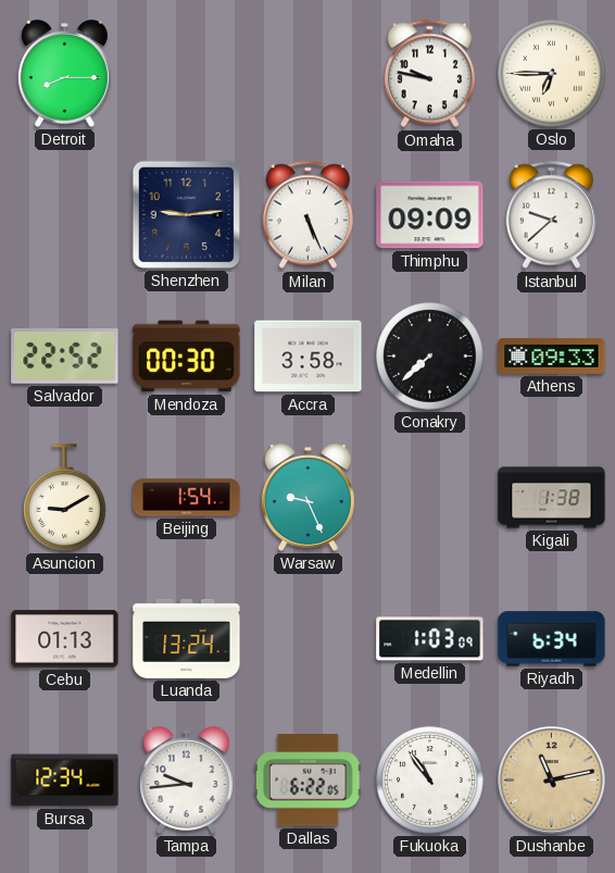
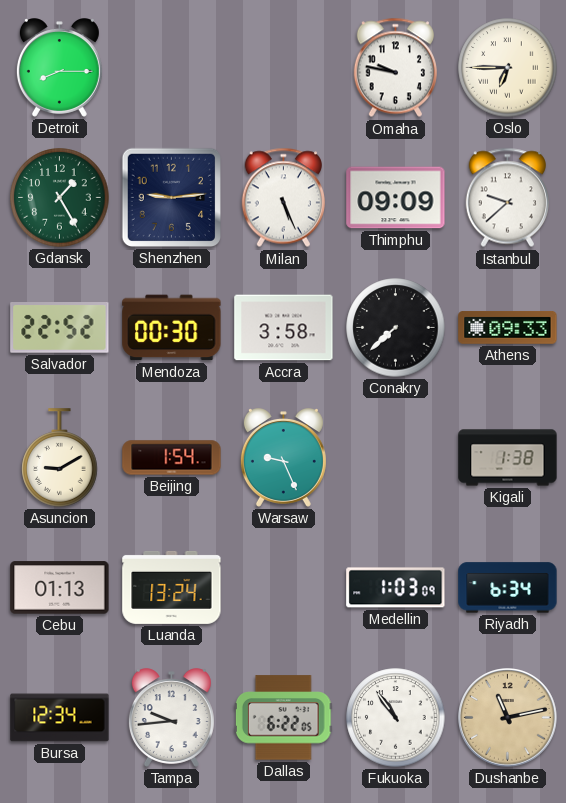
Gdansk: none -> 1:25 (60, 198)
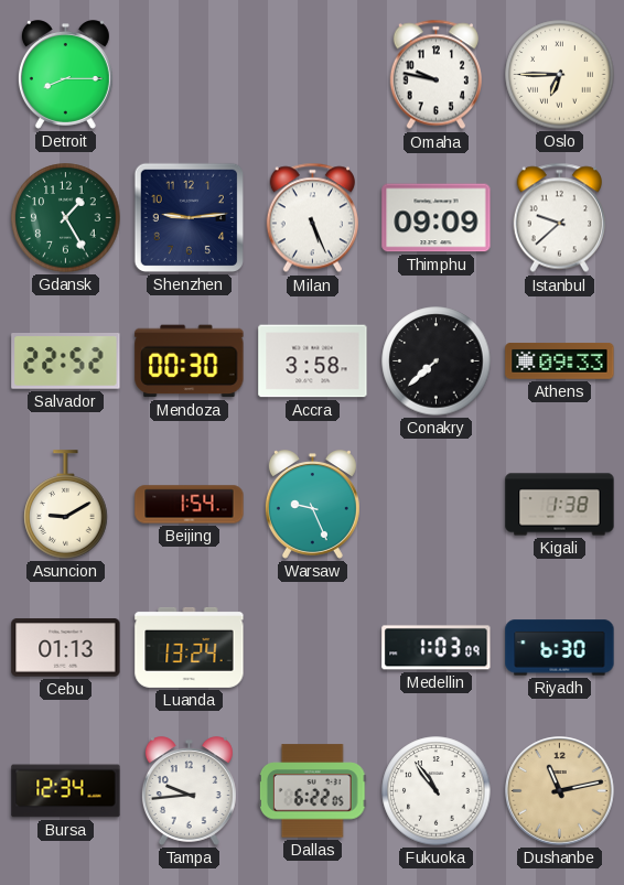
Riyadh: 6:34 -> 6:30 (560, 648)
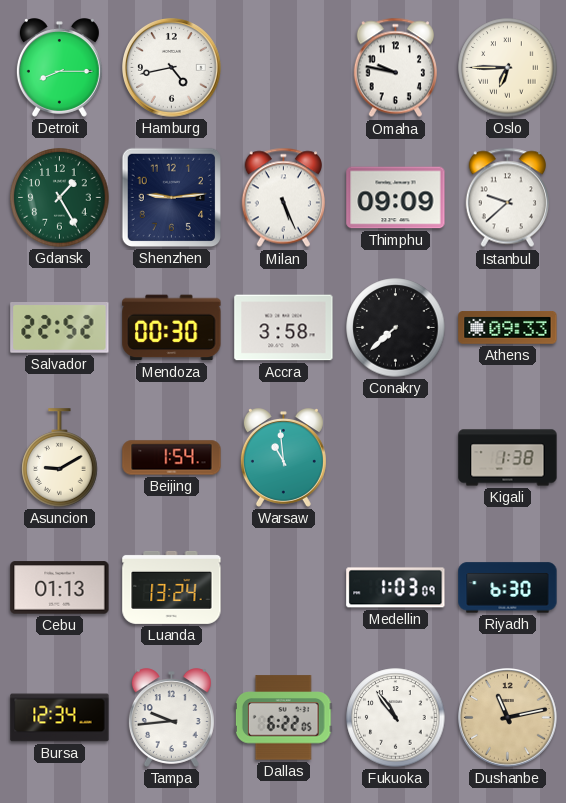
Hamburg: none -> 4:43 (172, 68)
Warsaw: 9:26 -> 10:59 (283, 458)
